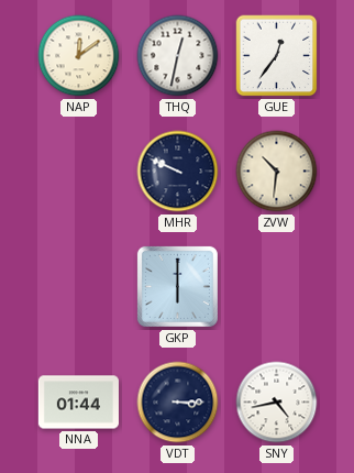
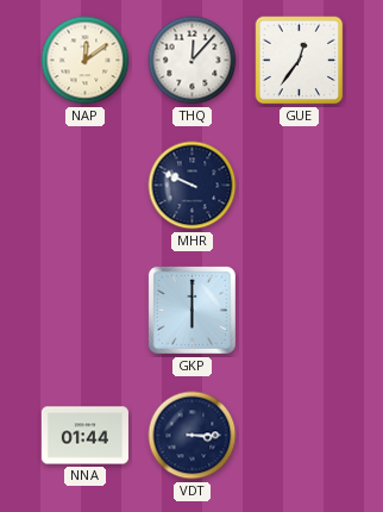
THQ: 12:32 -> 12:07 (193, 61)
ZVW: 10:31 -> none (277, 172)
SNY: 4:43 -> none (277, 403)
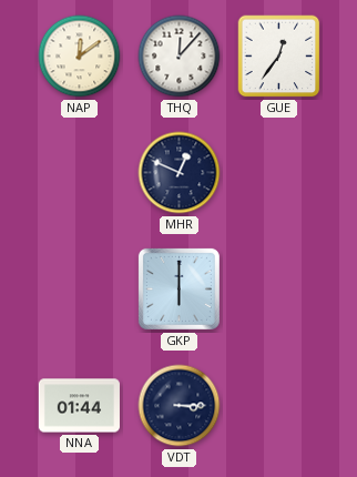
MHR: 9:49 -> 12:49 (180, 173)
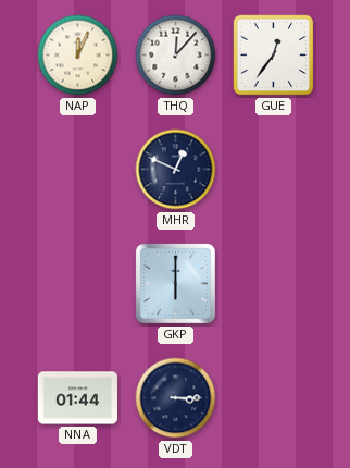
NAP: 12:09 -> 12:04 (78, 56)
